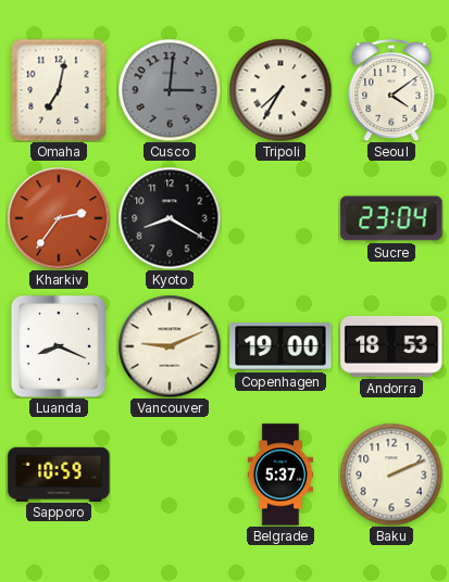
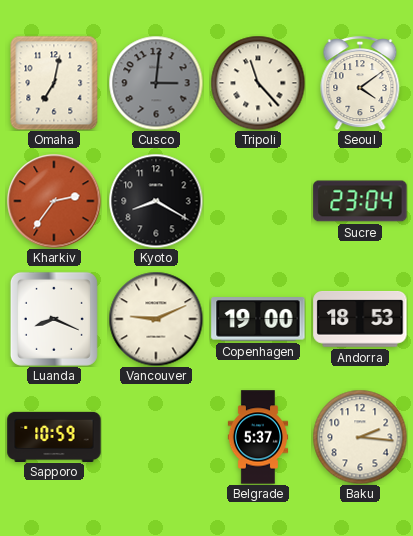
Tripoli: 7:35 -> 11:23 (258, 83)
Baku: 2:11 -> 2:16 (360, 437)
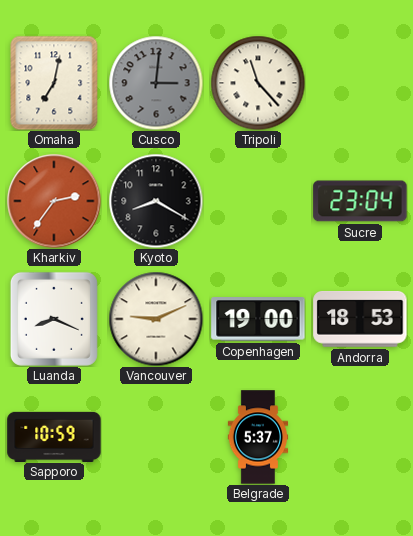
Seoul: 4:09 -> none (360, 83)
Baku: 2:16 -> none (360, 437)
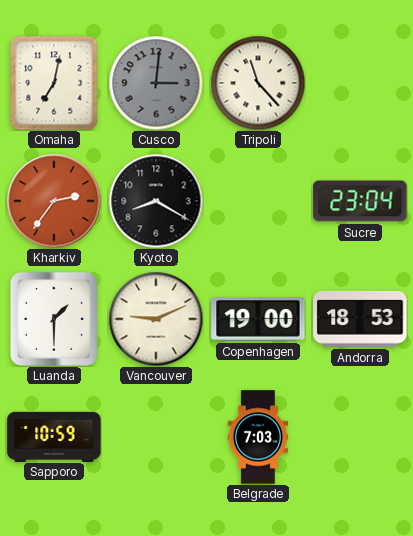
Luanda: 8:19 -> 1:30 (54, 319)
Belgrade: 5:37 -> 7:03 (258, 437)
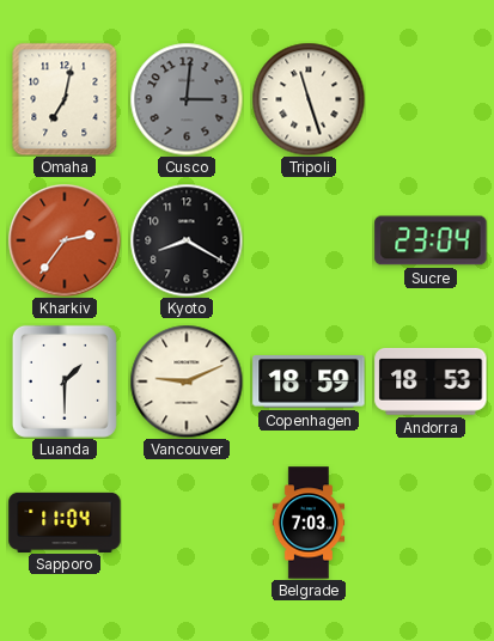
Tripoli: 11:23 -> 11:27 (309, 99)
Copenhagen: 19:00 -> 18:59 (309, 383)
Sapporo: 10:59 -> 11:04 (65, 521)
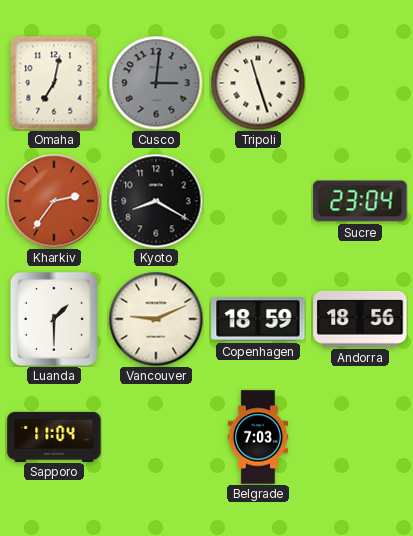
Andorra: 18:53 -> 18:56 (360, 319)
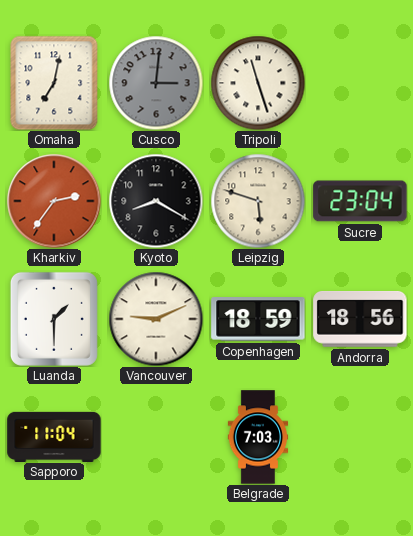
Leipzig: none -> 5:48 (258, 201)
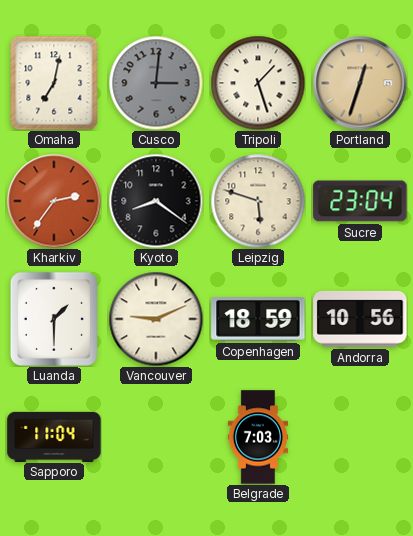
Tripoli: 11:27 -> 1:27 (258, 83)
Portland: none -> 12:33 (360, 83)
Kyoto: 8:20 -> 8:21 (156, 201)
Andorra: 18:56 -> 10:56 (360, 319)
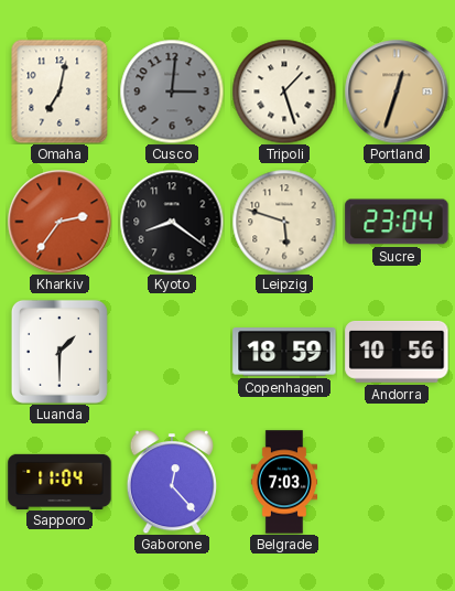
Vancouver: 9:11 -> none (156, 319)
Gaborone: none -> 12:23 (172, 482)
